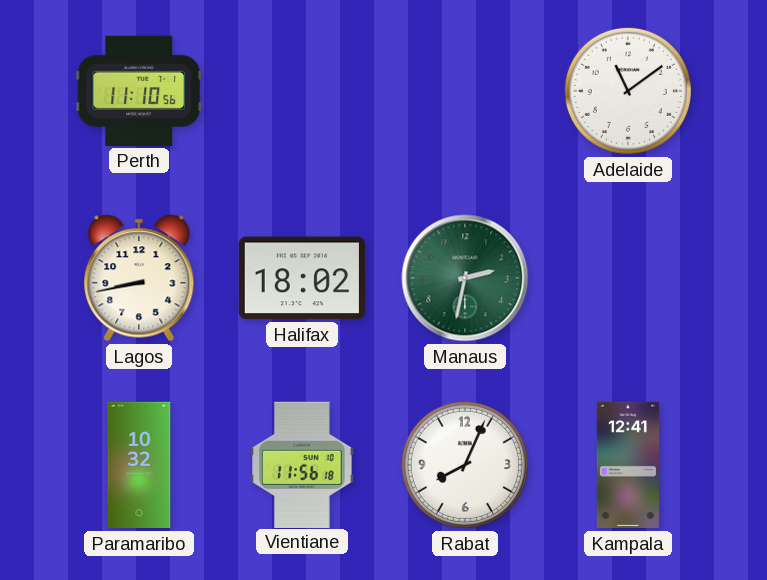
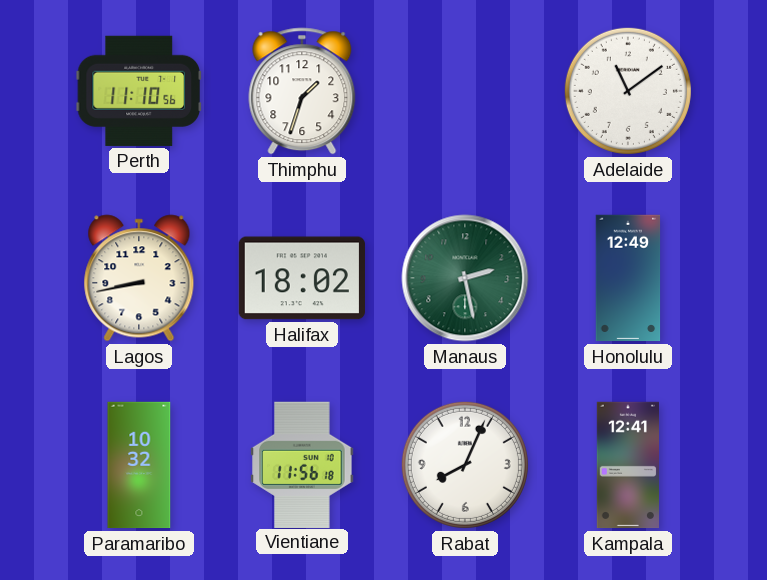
Thimphu: none -> 1:33 (302, 91)
Manaus: 2:32 -> 2:28 (465, 278)
Honolulu: none -> 12:49 (628, 278)
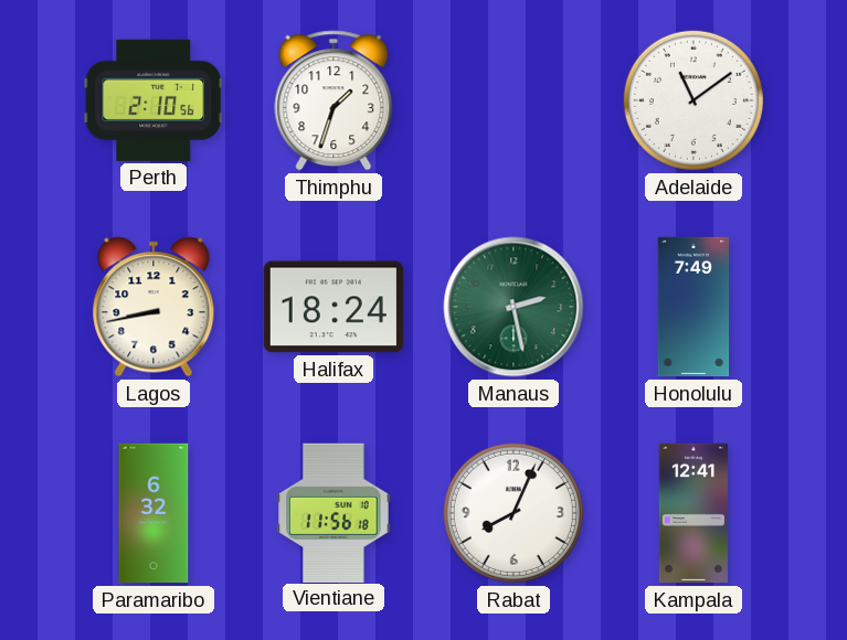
Perth: 11:10 -> 2:10 (153, 100)
Halifax: 18:02 -> 18:24 (333, 307)
Honolulu: 12:49 -> 7:49 (694, 307)
Paramaribo: 10:32 -> 6:32 (153, 513)
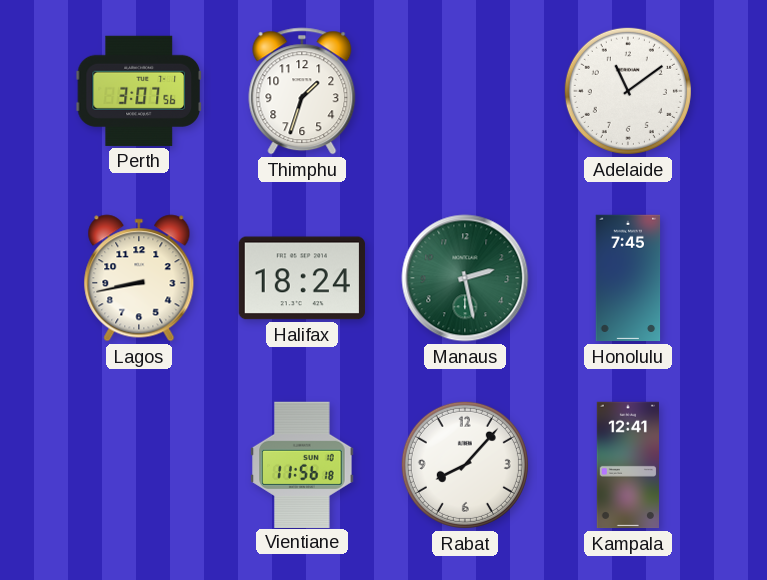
Perth: 2:10 -> 3:07 (139, 91)
Honolulu: 7:49 -> 7:45 (628, 278)
Paramaribo: 6:32 -> none (153, 513)
Rabat: 8:04 -> 8:07 (465, 465)
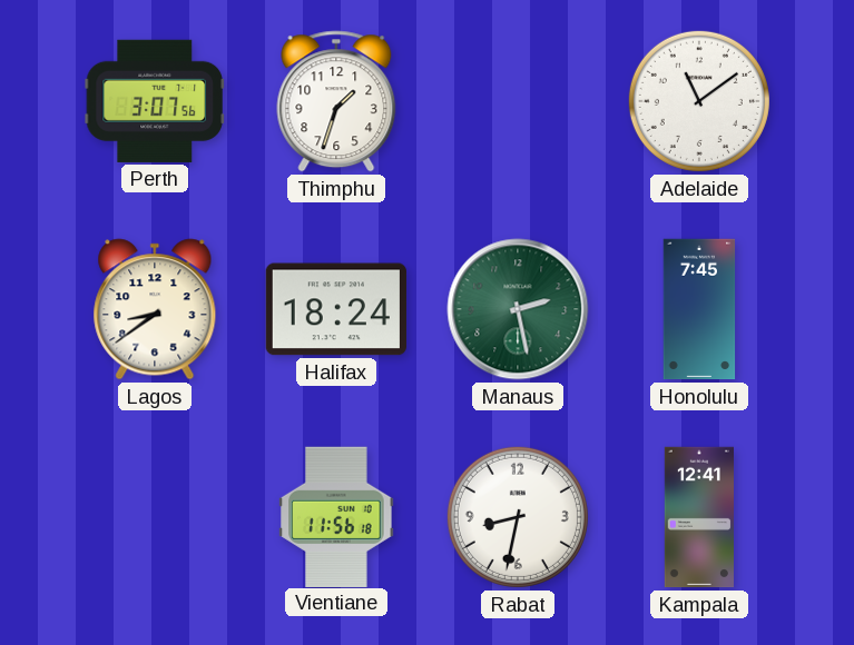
Lagos: 8:43 -> 8:39 (155, 309)
Rabat: 8:07 -> 8:32 (518, 517)
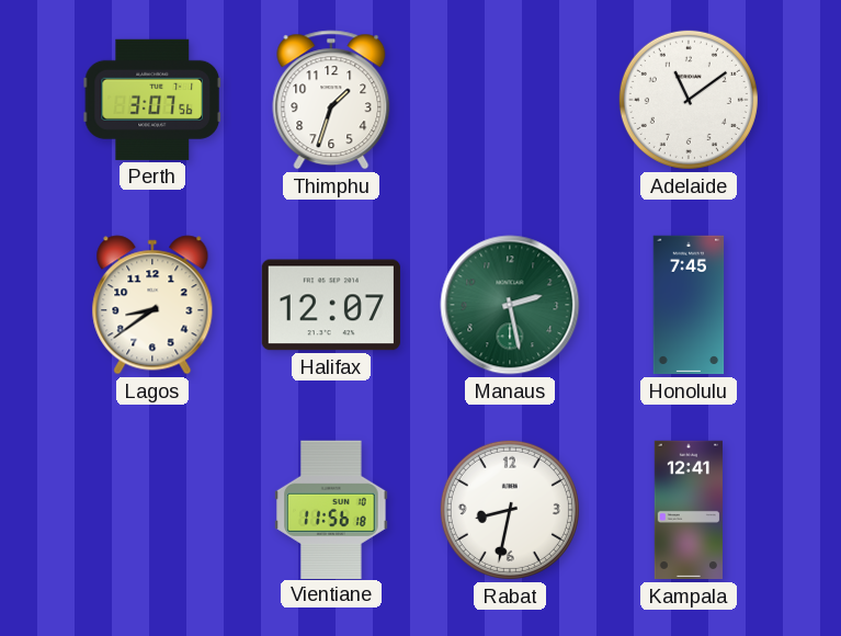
Halifax: 18:24 -> 12:07 (331, 305)
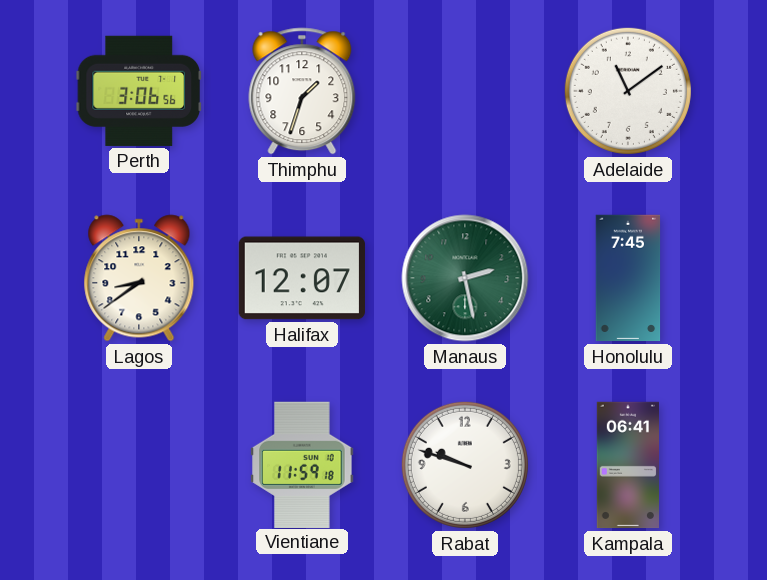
Perth: 3:07 -> 3:06 (139, 91)
Vientiane: 11:56 -> 11:59 (302, 464)
Rabat: 8:32 -> 9:48 (465, 465)
Kampala: 12:41 -> 06:41 (627, 465)
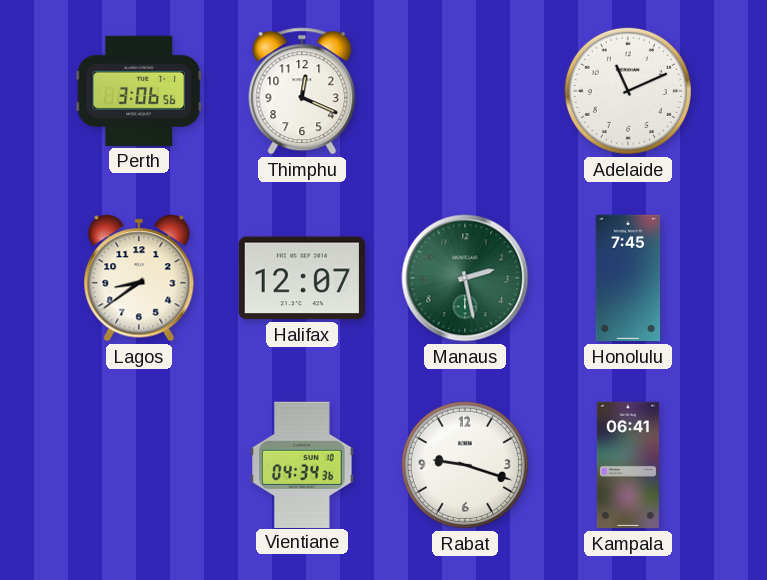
Thimphu: 1:33 -> 12:19 (302, 91)
Adelaide: 11:09 -> 11:11 (628, 91)
Vientiane: 11:59 -> 04:34 (302, 464)
Rabat: 9:48 -> 9:18 (465, 465)
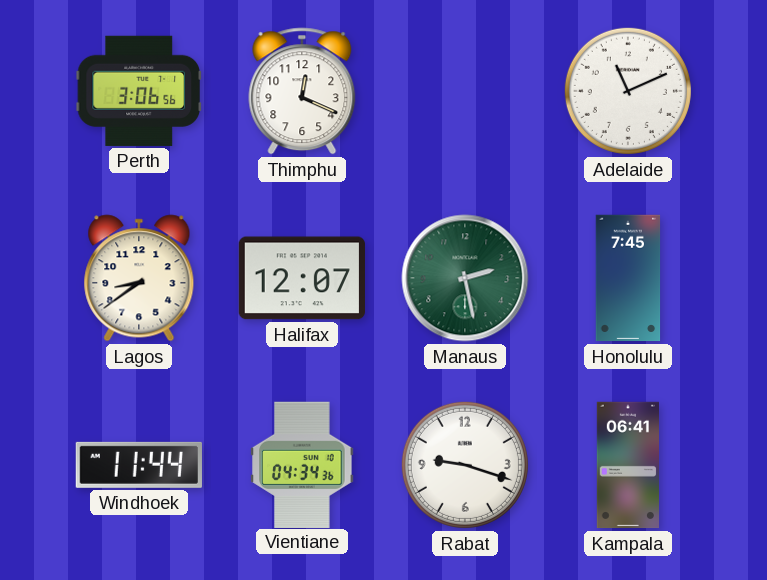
Windhoek: none -> 11:44 (139, 465)
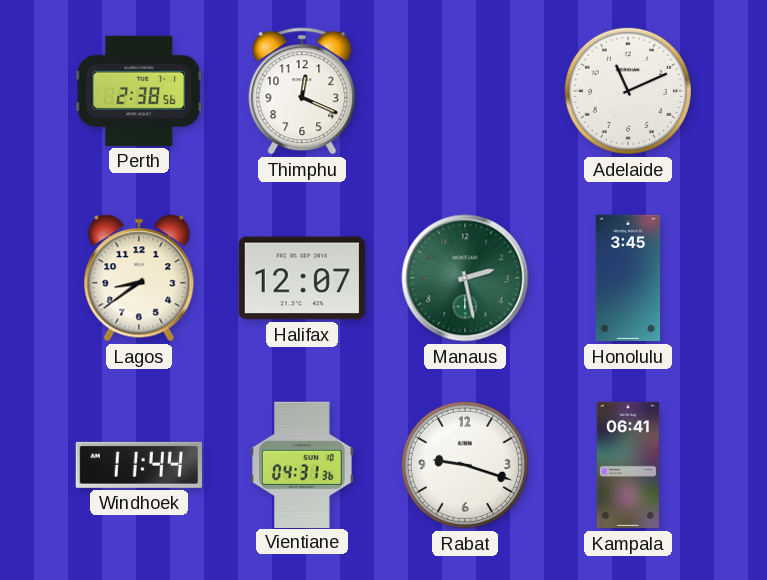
Perth: 3:06 -> 2:38 (139, 91)
Honolulu: 7:45 -> 3:45 (628, 278)
Vientiane: 04:34 -> 04:31 (302, 464)
